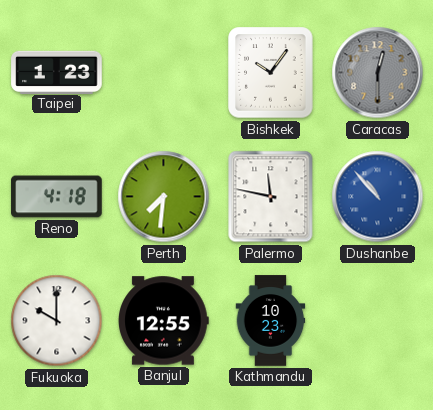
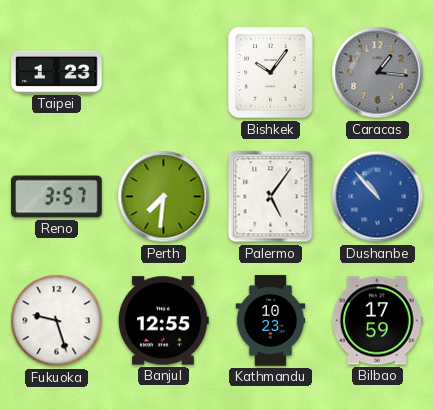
Caracas: 12:30 -> 1:16 (378, 73)
Reno: 4:18 -> 3:57 (57, 197)
Palermo: 11:47 -> 5:06 (271, 197)
Fukuoka: 10:00 -> 9:27 (57, 321)
Bilbao: none -> 17:59 (377, 321)
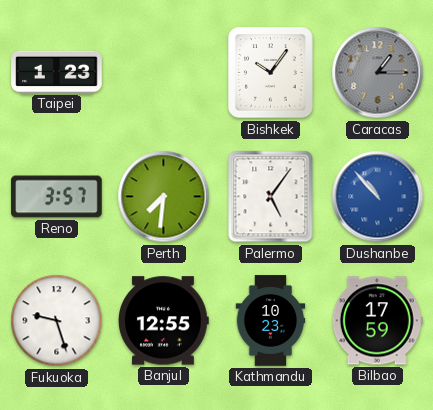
Caracas: 1:16 -> 1:15 (378, 73)
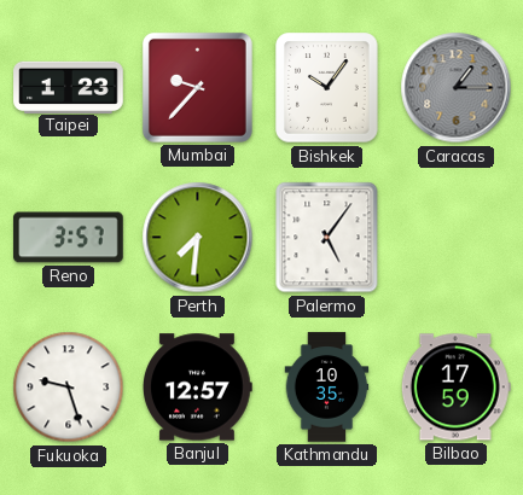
Mumbai: none -> 9:37 (197, 87)
Dushanbe: 10:53 -> none (378, 197)
Banjul: 12:55 -> 12:57 (198, 388)
Kathmandu: 10:23 -> 10:35 (327, 388)
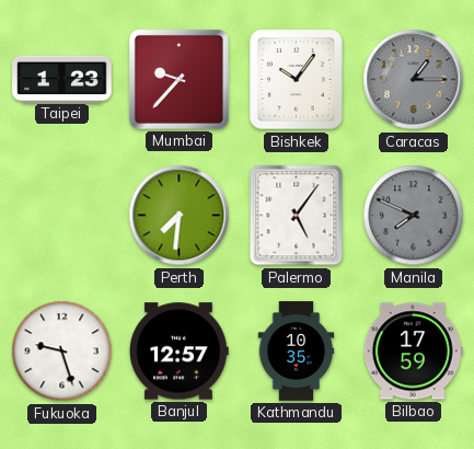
Reno: 3:57 -> none (69, 238)
Manila: none -> 7:49 (414, 216)
